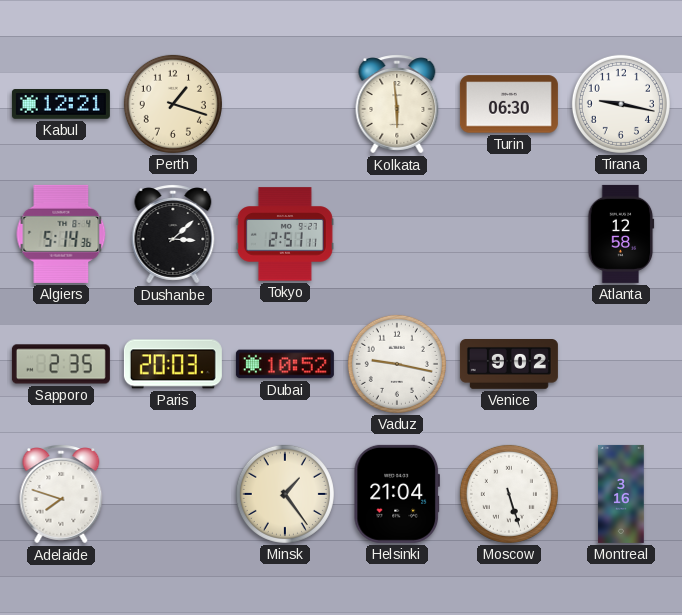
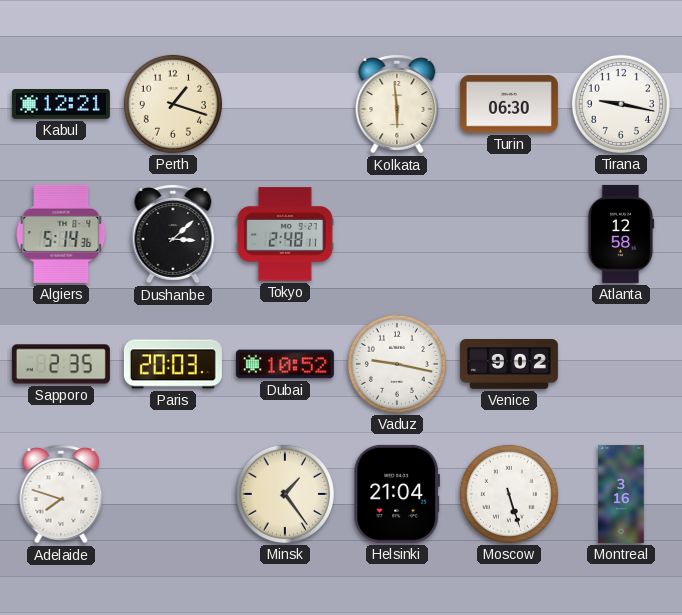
Tokyo: 2:51 -> 2:48 (285, 234)
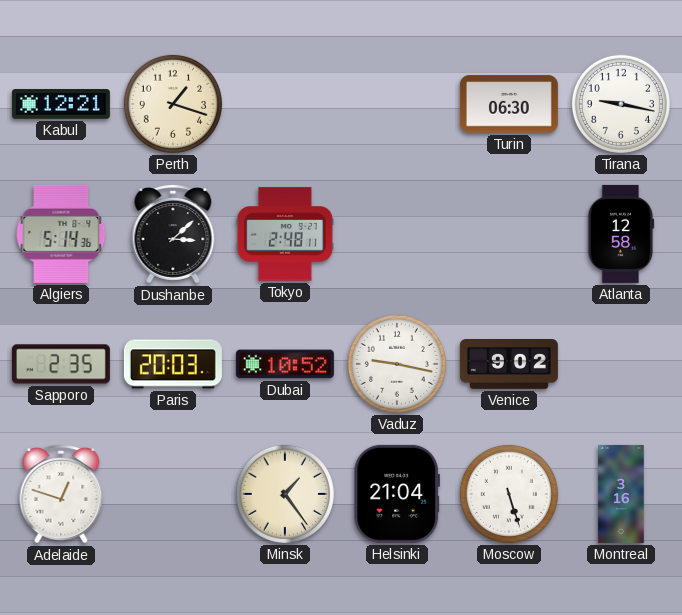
Kolkata: 5:59 -> none (397, 104)
Adelaide: 7:48 -> 12:48 (61, 494)
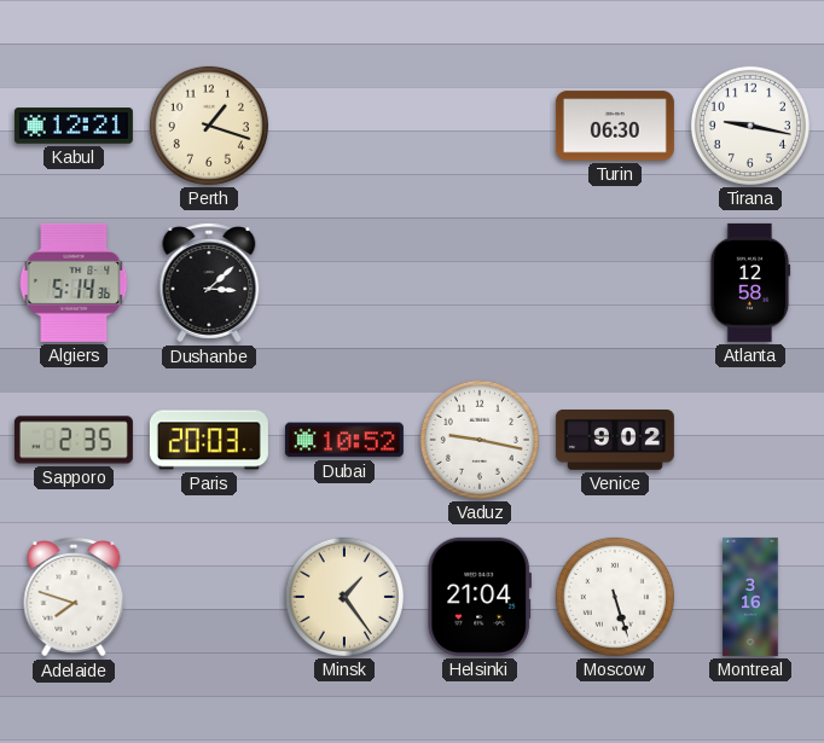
Tokyo: 2:48 -> none (285, 234)
Adelaide: 12:48 -> 7:48 (74, 597)
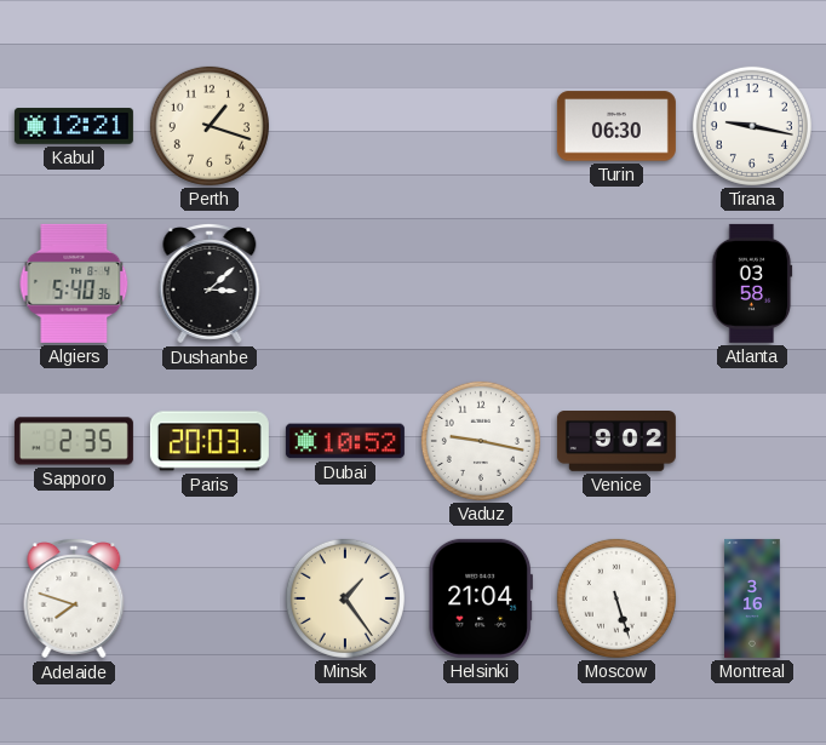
Algiers: 5:14 -> 5:40 (74, 283)
Atlanta: 12:58 -> 03:58 (752, 283)
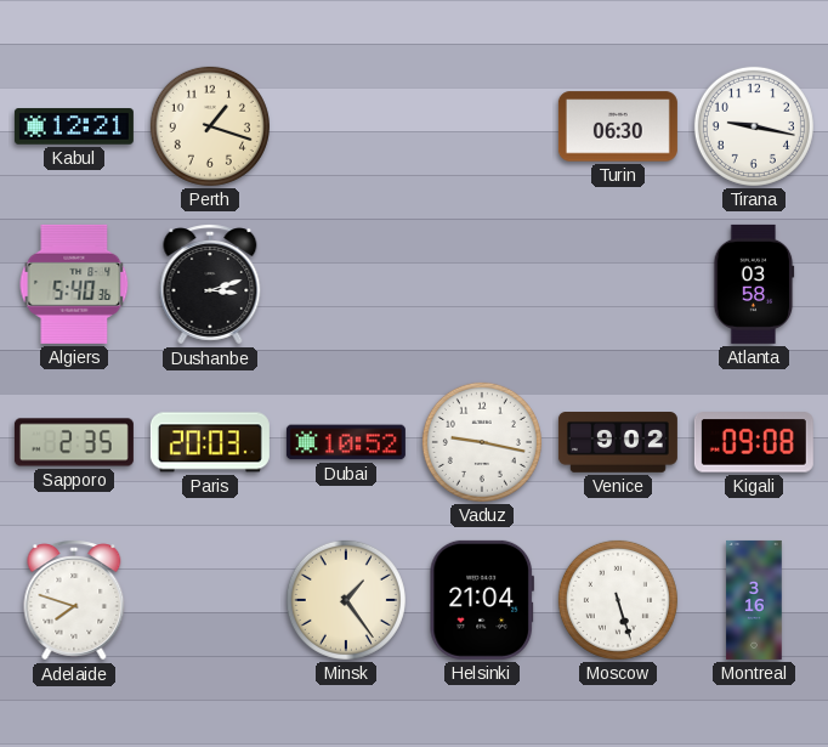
Dushanbe: 3:08 -> 3:12 (210, 284)
Kigali: none -> 09:08 (754, 442)
